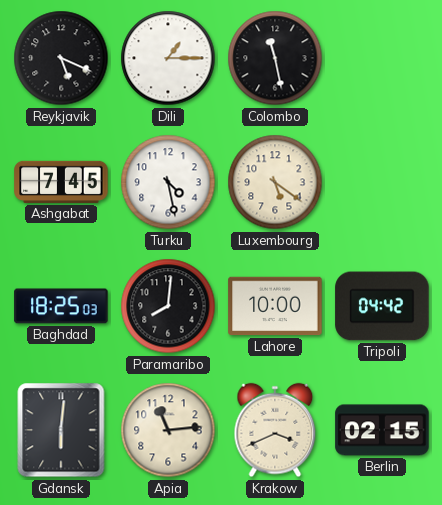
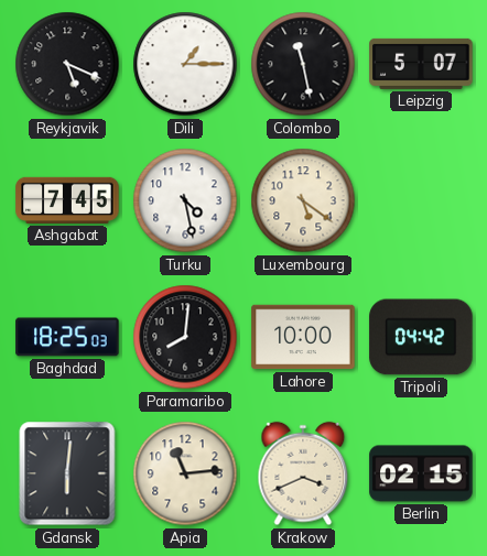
Leipzig: none -> 5:07 (421, 64)
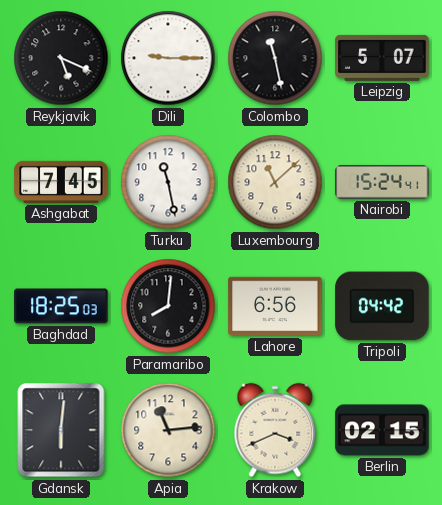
Dili: 1:15 -> 9:15 (168, 58)
Turku: 4:28 -> 11:28 (168, 182)
Luxembourg: 5:21 -> 11:08 (275, 182)
Nairobi: none -> 15:24 (382, 182)
Lahore: 10:00 -> 6:56 (275, 306)
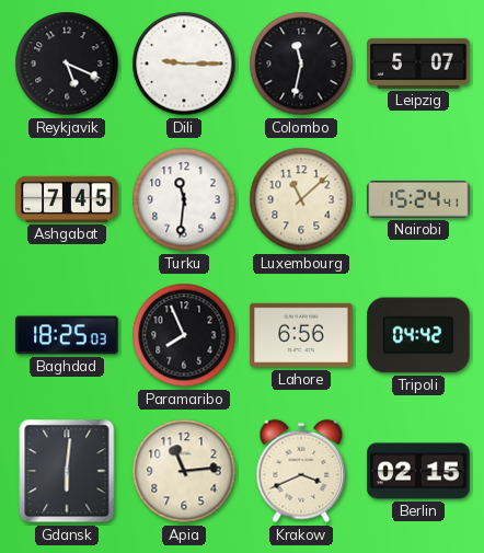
Colombo: 11:28 -> 11:32 (301, 64)
Turku: 11:28 -> 11:31 (184, 199)
Paramaribo: 8:01 -> 7:56 (184, 335)
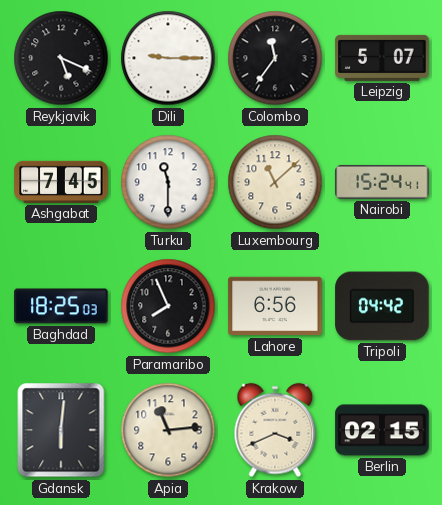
Colombo: 11:32 -> 11:36 (275, 58)
Turku: 11:31 -> 11:30 (168, 182)
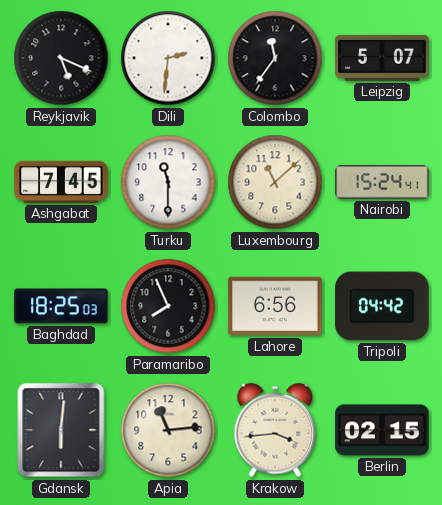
Dili: 9:15 -> 2:31 (168, 58)
Krakow: 3:41 -> 3:44 (275, 430)
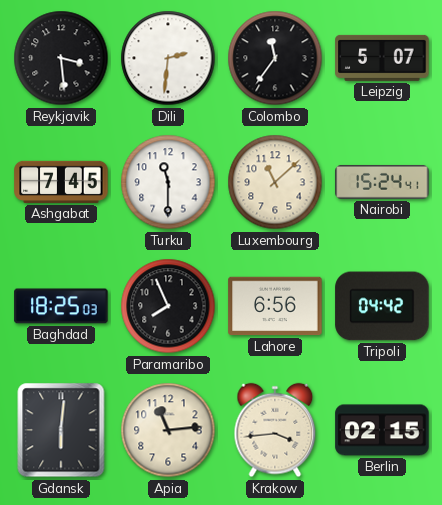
Reykjavik: 5:19 -> 3:29 (61, 58)
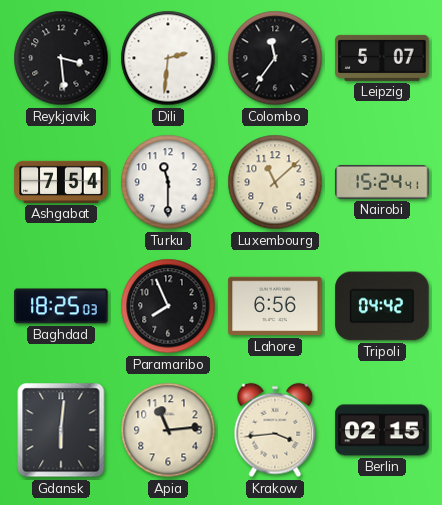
Ashgabat: 7:45 -> 7:54 (61, 182)
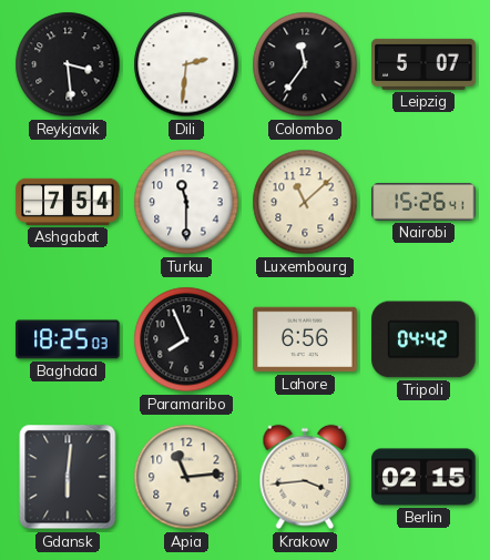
Nairobi: 15:24 -> 15:26 (423, 202)
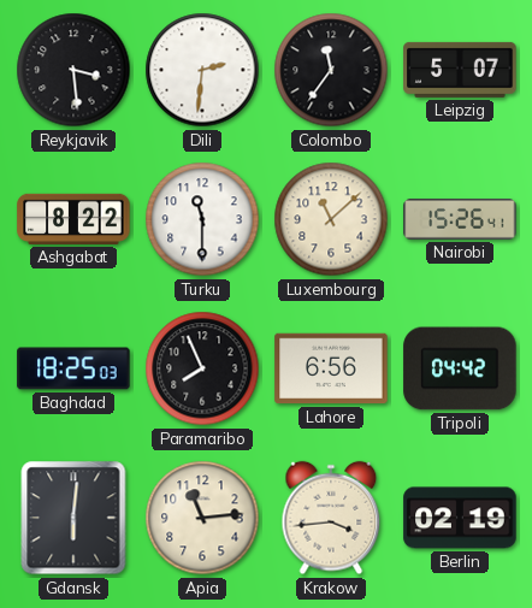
Ashgabat: 7:54 -> 8:22 (73, 219)
Berlin: 02:15 -> 02:19 (460, 518)
